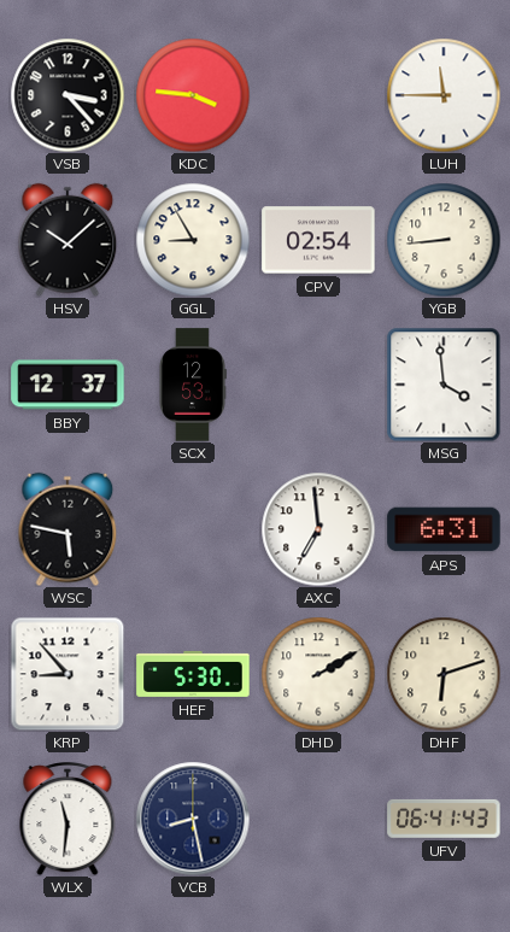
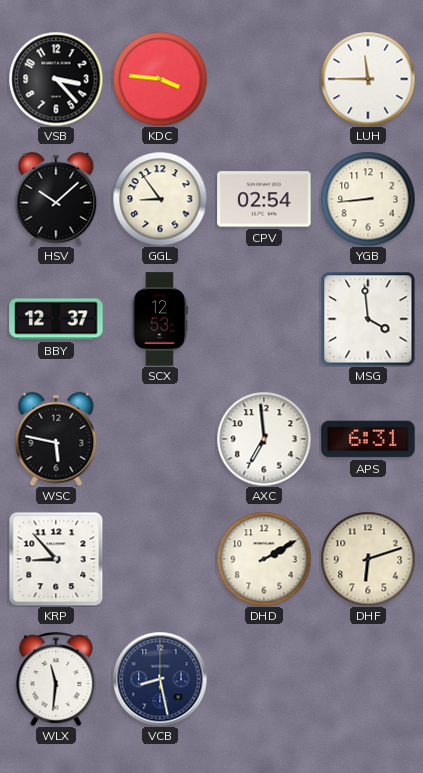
GGL: 8:55 -> 8:54 (160, 199)
HEF: 5:30 -> none (193, 674)
UFV: 06:41 -> none (444, 819)
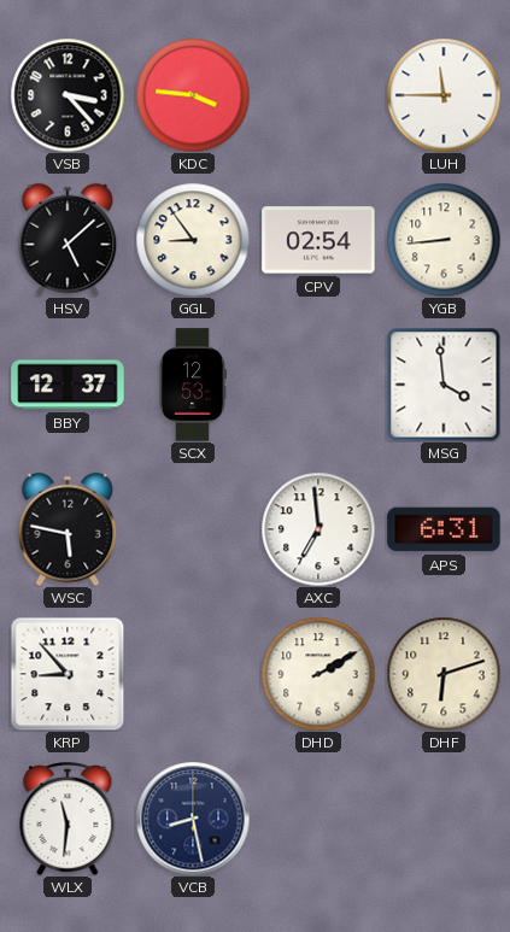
HSV: 10:08 -> 5:08 (68, 240)
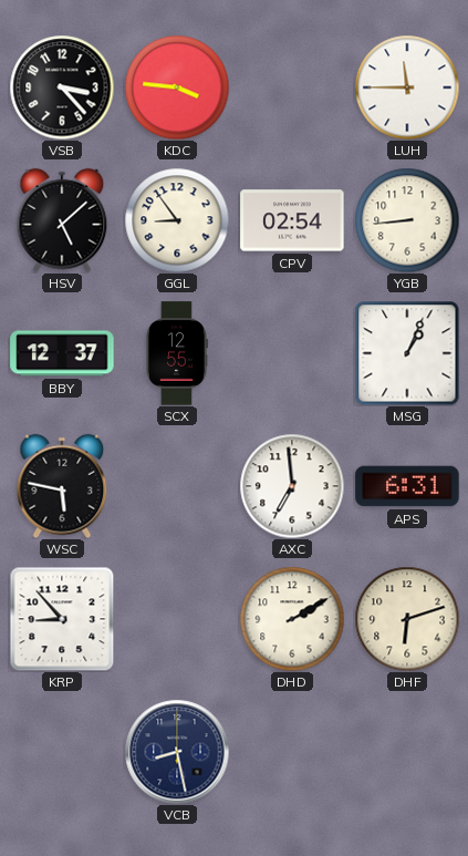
SCX: 12:53 -> 12:55 (177, 353)
MSG: 3:59 -> 1:04 (407, 353)
WLX: 11:31 -> none (68, 820)
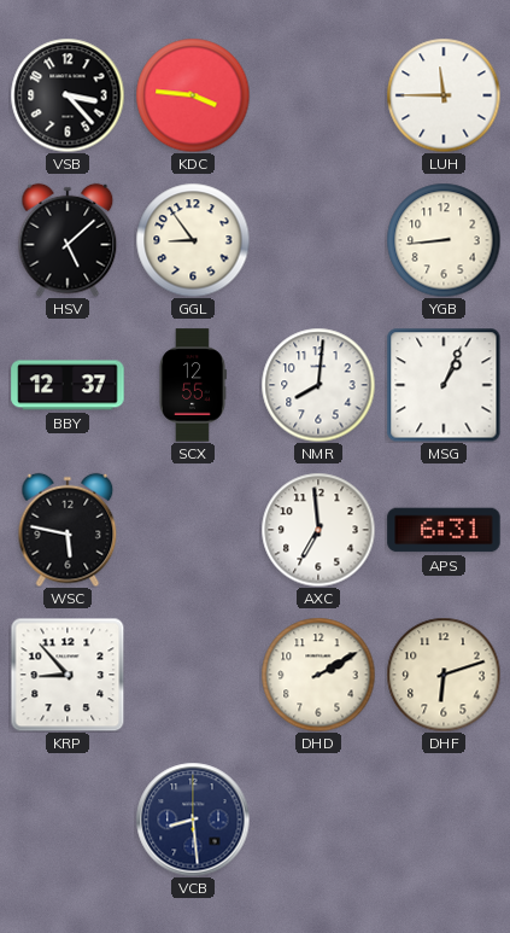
CPV: 02:54 -> none (292, 220)
NMR: none -> 8:01 (318, 385)
VCB: 8:28 -> 8:29 (193, 820)
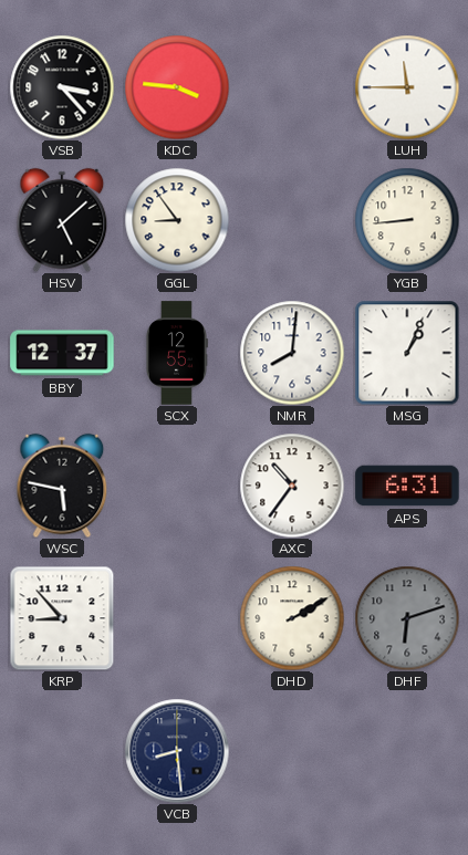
AXC: 6:59 -> 10:36 (292, 486)
DHF dial: cream -> grey (407, 618)
